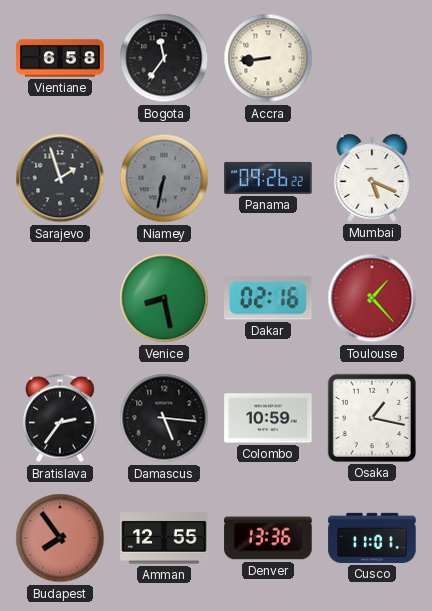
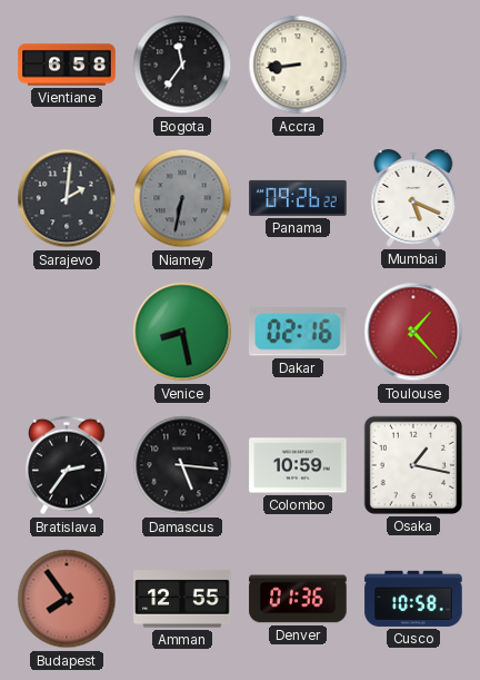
Sarajevo: 1:57 -> 2:01 (67, 198)
Denver: 13:36 -> 01:36 (298, 599)
Cusco: 11:01 -> 10:58 (413, 599)
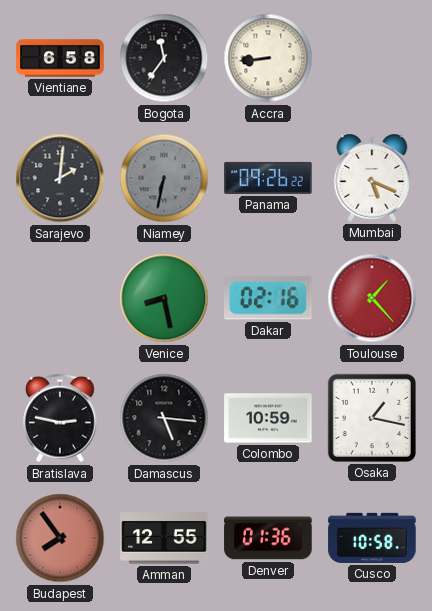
Bratislava: 2:36 -> 2:47 (60, 418)
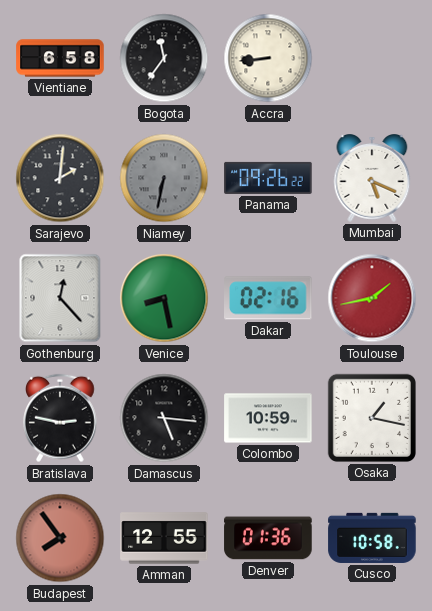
Gothenburg: none -> 12:23 (60, 298)
Toulouse: 1:23 -> 1:43 (372, 298)
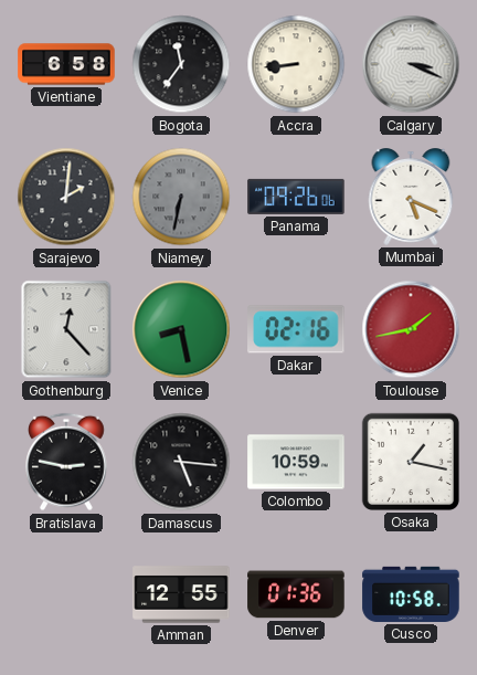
Calgary: none -> 3:19 (411, 64)
Panama: 09:26:22 -> 09:26:06 (296, 197)
Budapest: 7:54 -> none (60, 538)
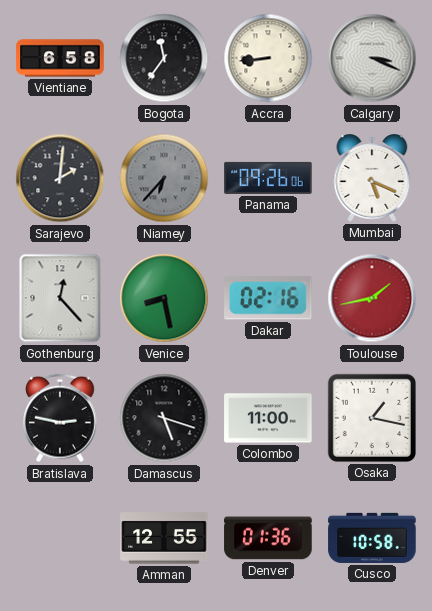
Niamey: 6:32 -> 6:37 (164, 178)
Damascus: 5:16 -> 5:18 (164, 418)
Colombo: 10:59 -> 11:00 (268, 418)
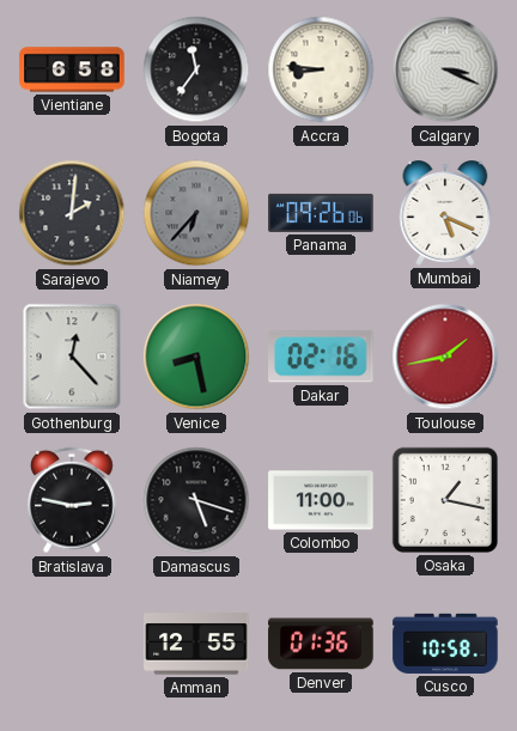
Accra: 8:44 -> 8:46 (321, 69)
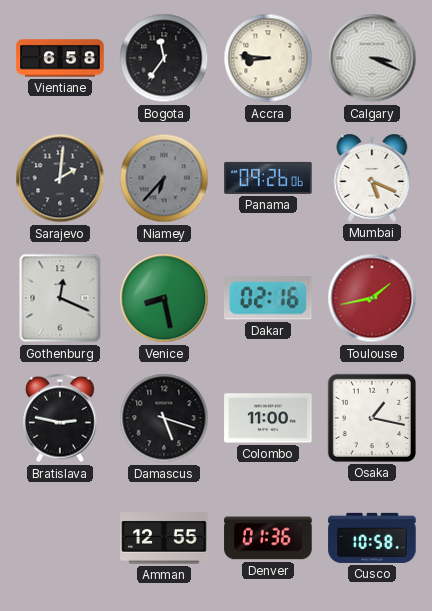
Gothenburg: 12:23 -> 12:19 (60, 298)
